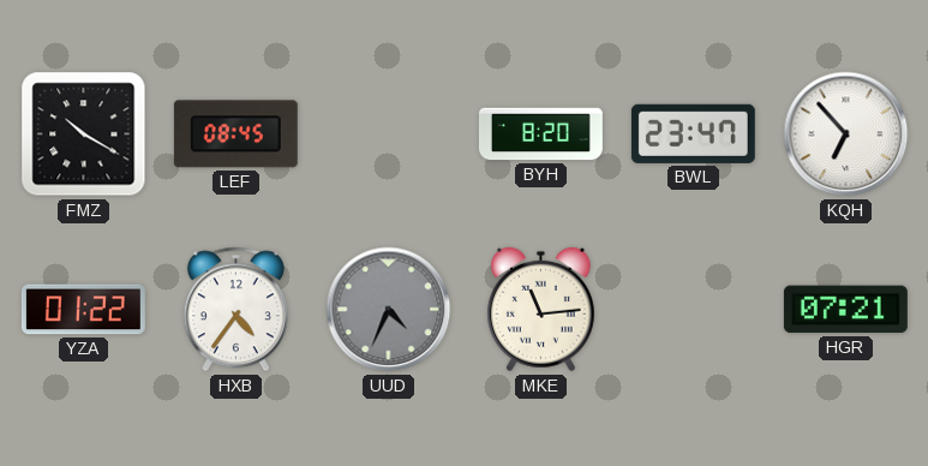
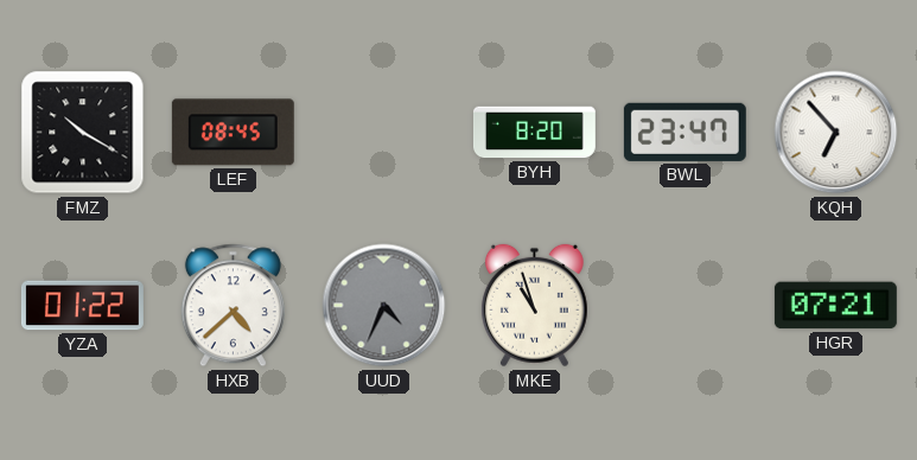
HXB: 4:36 -> 4:38 (233, 306)
MKE: 11:14 -> 10:57 (534, 306)
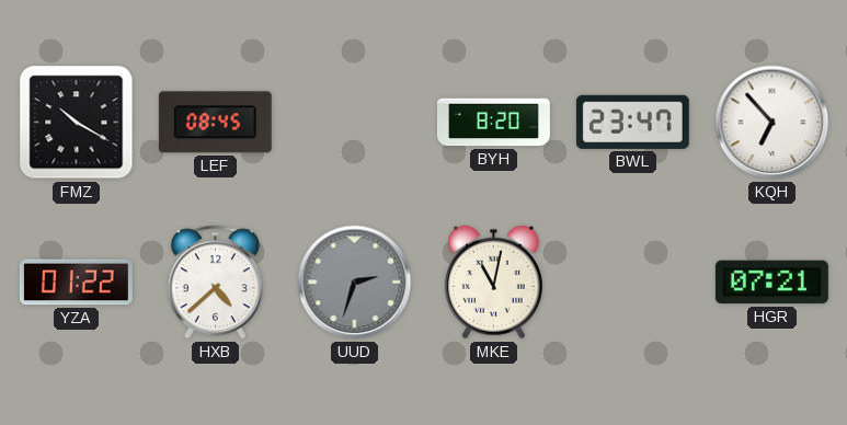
UUD: 4:34 -> 2:33 (355, 283)
MKE: 10:57 -> 11:02 (493, 283)
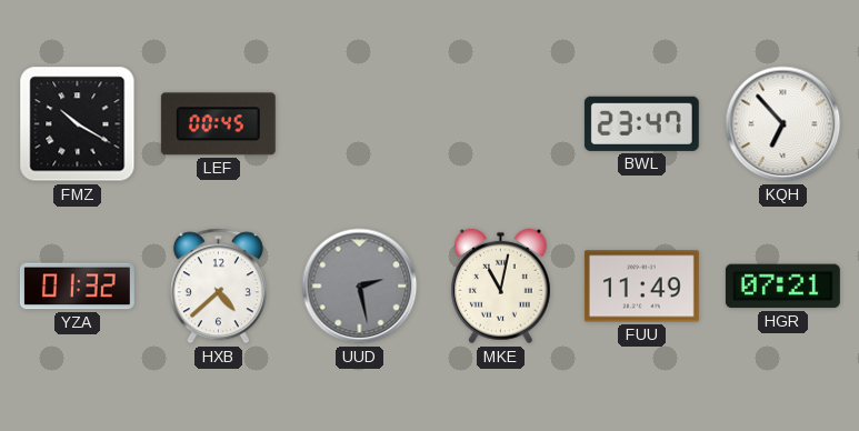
LEF: 08:45 -> 00:45 (218, 124)
BYH: 8:20 -> none (493, 123)
YZA: 01:22 -> 01:32 (77, 287)
UUD: 2:33 -> 2:28 (360, 287)
FUU: none -> 11:49 (641, 287)
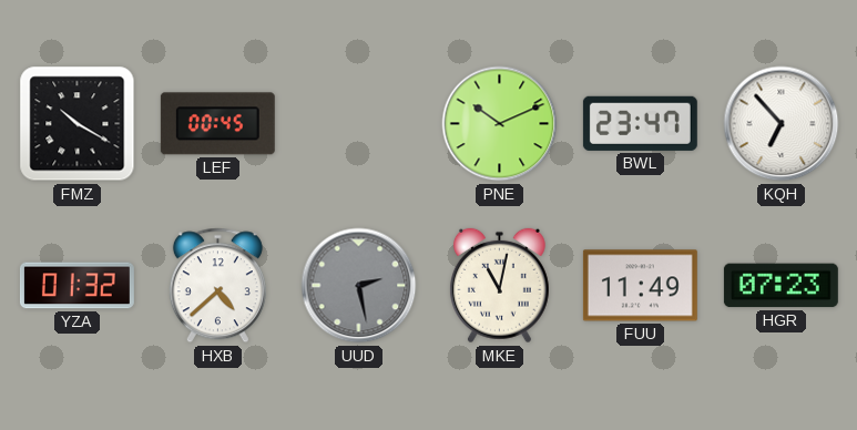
PNE: none -> 10:11 (500, 124)
HGR: 07:21 -> 07:23 (781, 286)
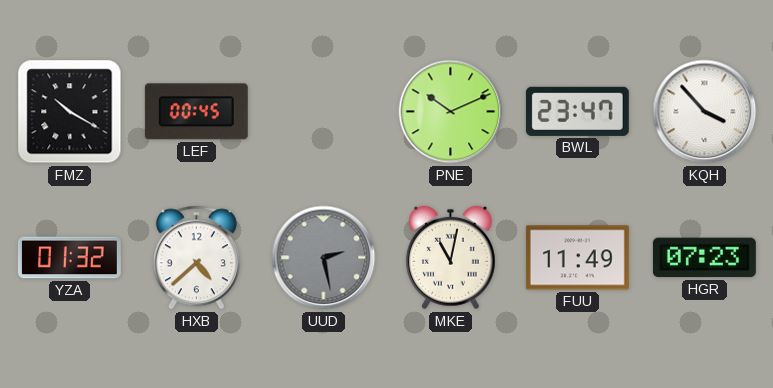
KQH: 6:53 -> 3:53 (705, 112)
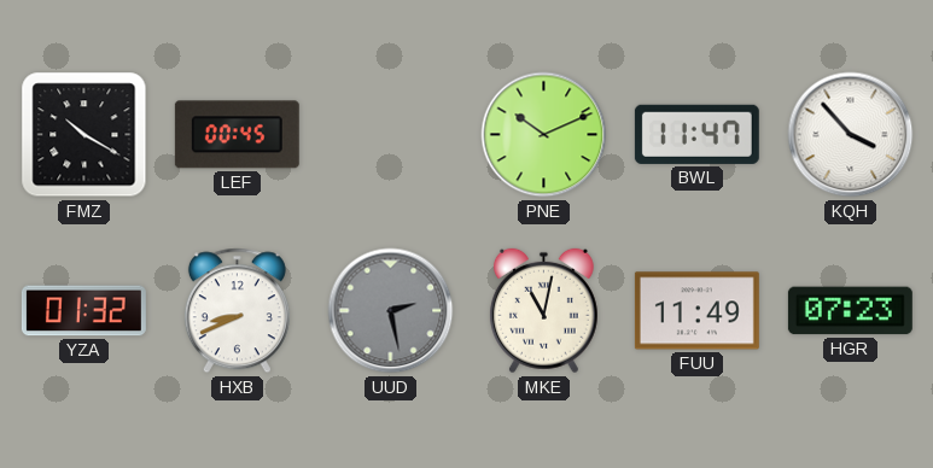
BWL: 23:47 -> 11:47 (696, 134)
HXB: 4:38 -> 8:41 (237, 311)
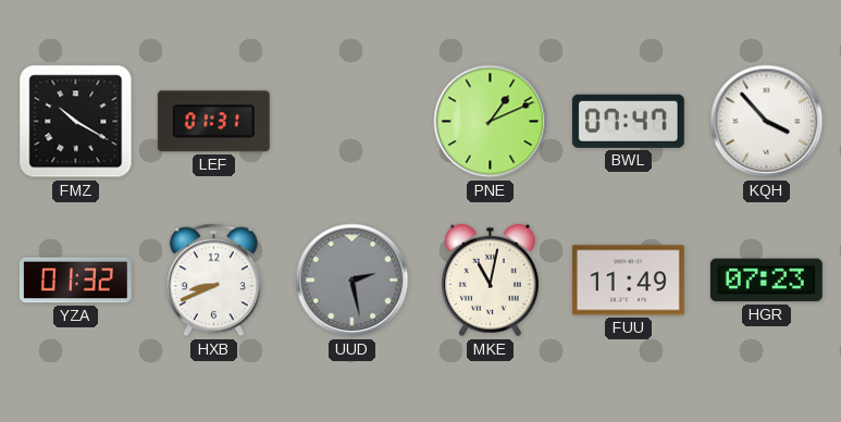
LEF: 00:45 -> 01:31 (213, 122)
PNE: 10:11 -> 1:11 (491, 122)
BWL: 11:47 -> 07:47 (628, 121)
